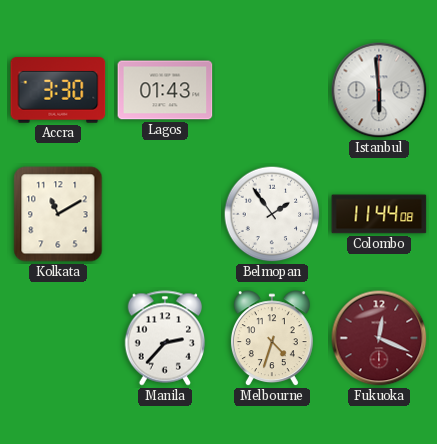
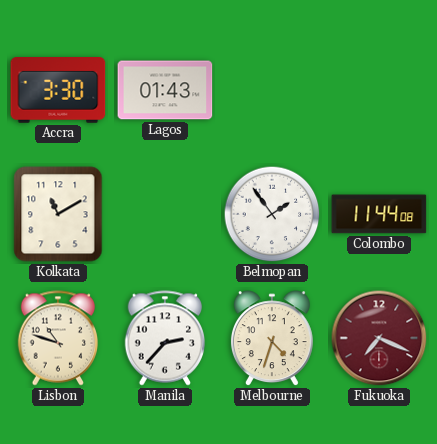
Istanbul: 5:59 -> none (379, 90)
Lisbon: none -> 10:48 (58, 338)
Fukuoka: 12:19 -> 7:19 (379, 338)
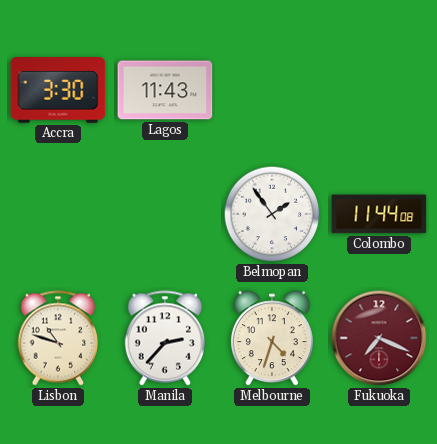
Lagos: 01:43 -> 11:43 (165, 90)
Kolkata: 11:10 -> none (58, 214)
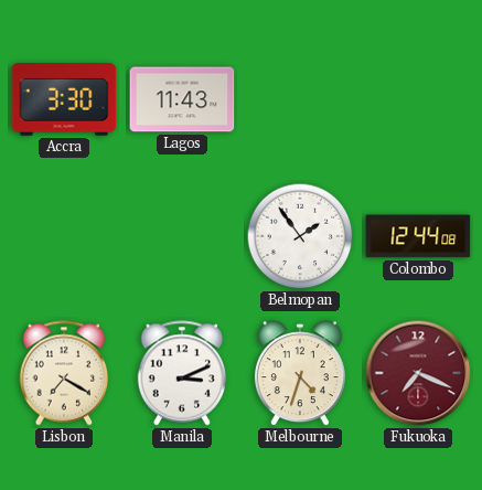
Colombo: 11:44 -> 12:44 (418, 236)
Lisbon: 10:48 -> 7:20 (64, 373)
Manila: 2:37 -> 3:11 (182, 373)
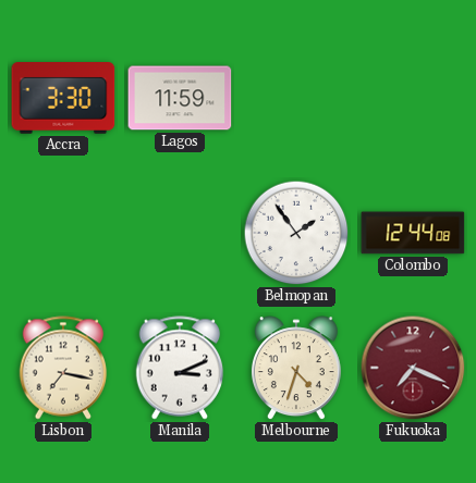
Lagos: 11:43 -> 11:59 (180, 98)
Lisbon: 7:20 -> 7:17 (63, 368)
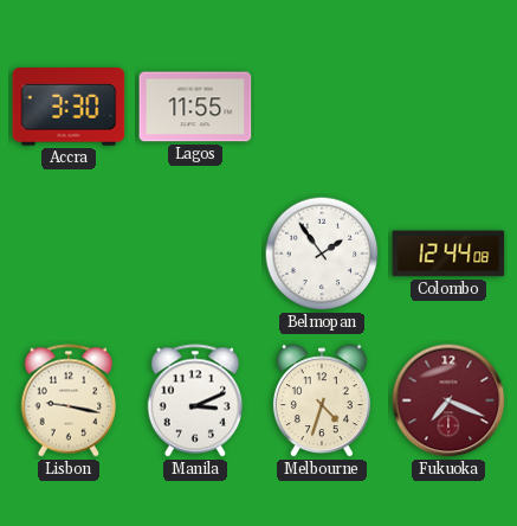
Lagos: 11:59 -> 11:55 (195, 107)
Lisbon: 7:17 -> 9:17 (69, 400)
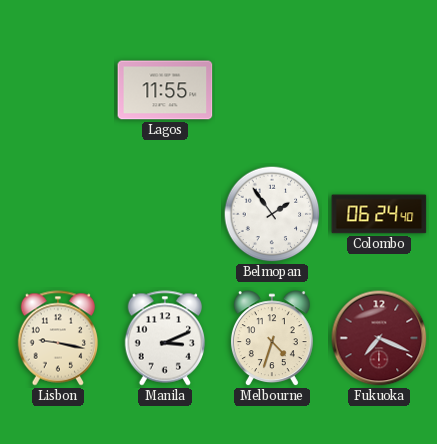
Accra: 3:30 -> none (69, 108)
Colombo: 12:44 -> 06:24 (379, 214)
